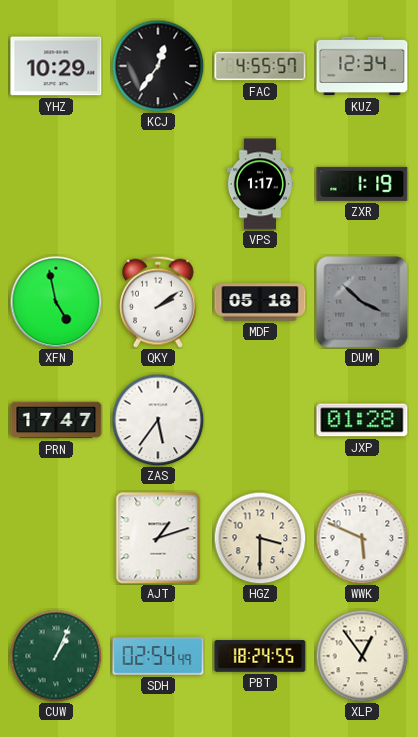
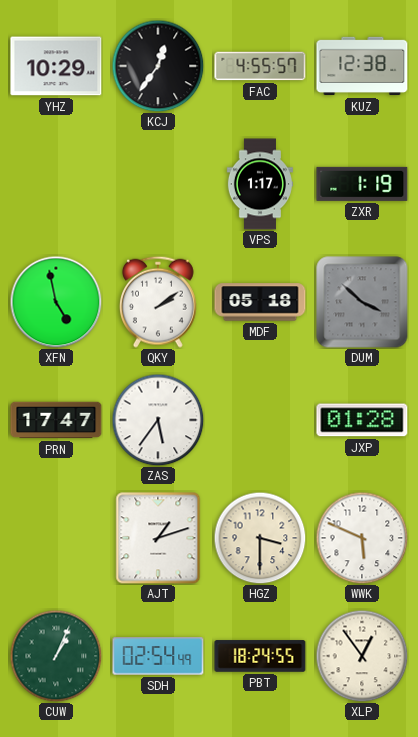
KUZ: 12:34 -> 12:38 (362, 66)
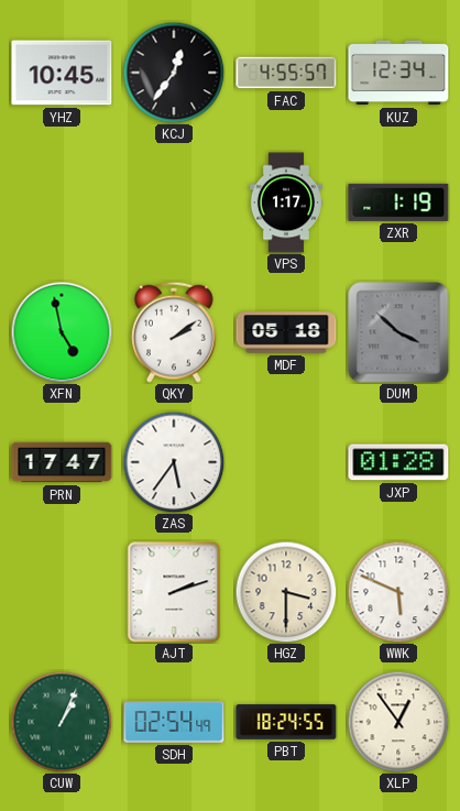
YHZ: 10:29 -> 10:45 (62, 73)
KUZ: 12:38 -> 12:34 (398, 73)
AJT: 1:12 -> 2:12 (174, 592)
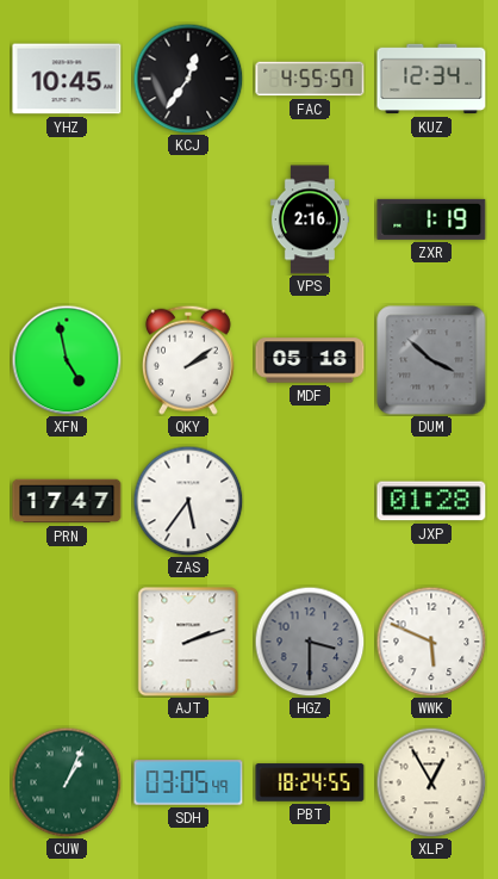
VPS: 1:17 -> 2:16 (309, 219)
HGZ dial: cream -> grey (310, 642)
SDH: 02:54 -> 03:05 (188, 782)
XLP: 12:54 -> 12:55 (431, 782)
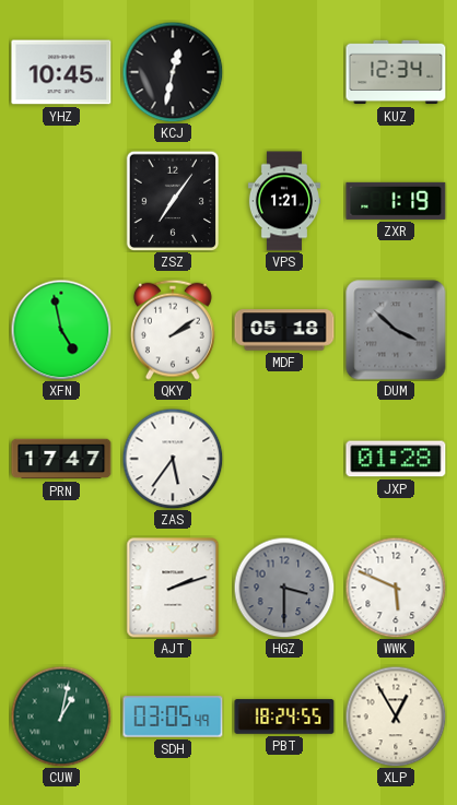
KCJ: 12:36 -> 12:32 (173, 72)
FAC: 4:55 -> none (310, 79)
ZSZ: none -> 7:06 (173, 201)
VPS: 2:16 -> 1:21 (283, 201)
CUW: 1:04 -> 1:02 (61, 717)
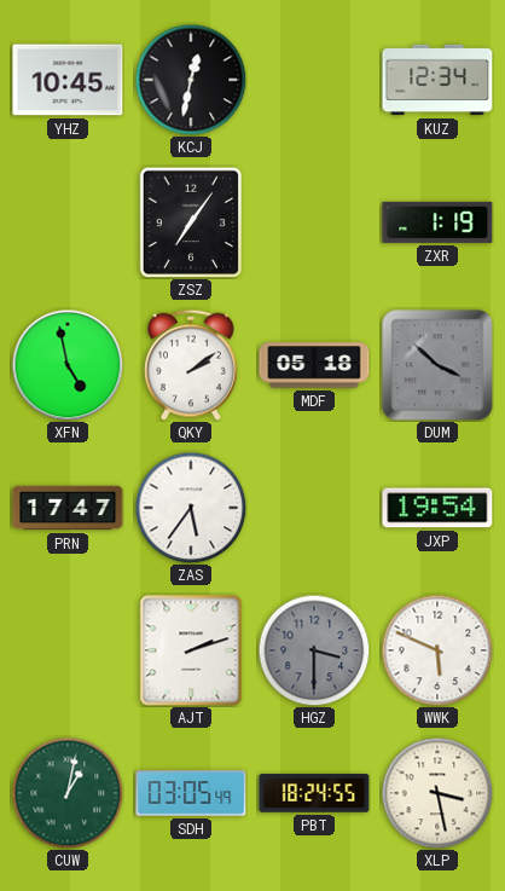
VPS: 1:21 -> none (283, 201)
JXP: 01:28 -> 19:54 (437, 508)
XLP: 12:55 -> 3:28 (437, 793)
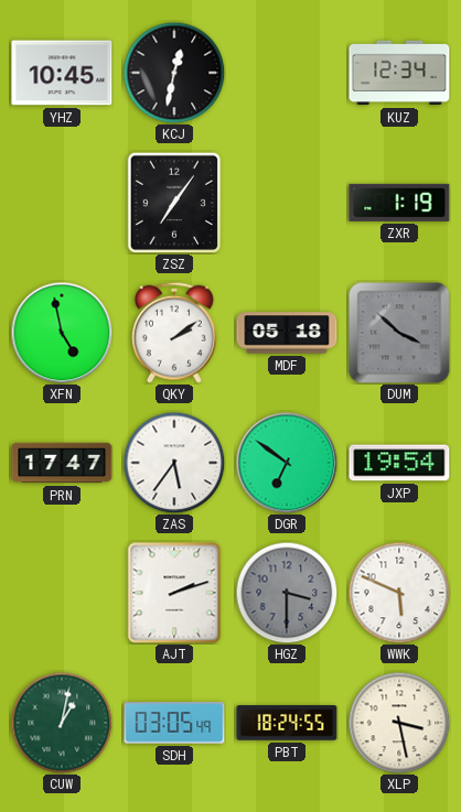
DGR: none -> 6:51 (287, 463)
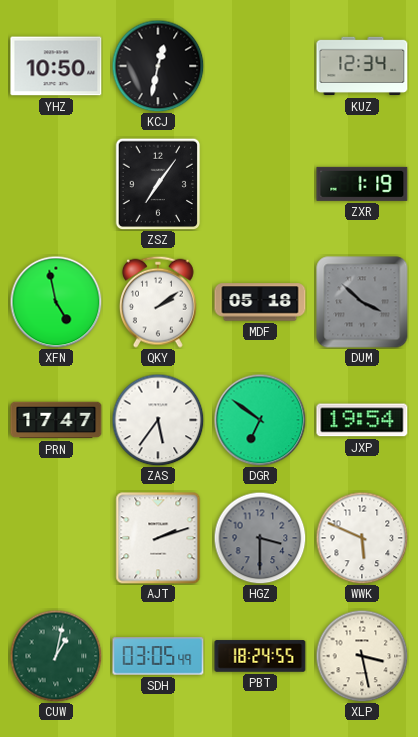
YHZ: 10:45 -> 10:50 (56, 66)
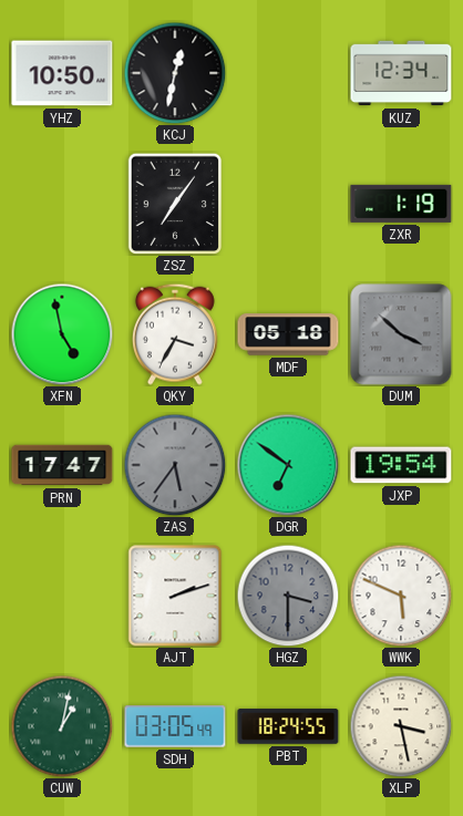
QKY: 2:09 -> 3:35 (175, 334)
ZAS dial: white -> grey (175, 465)
